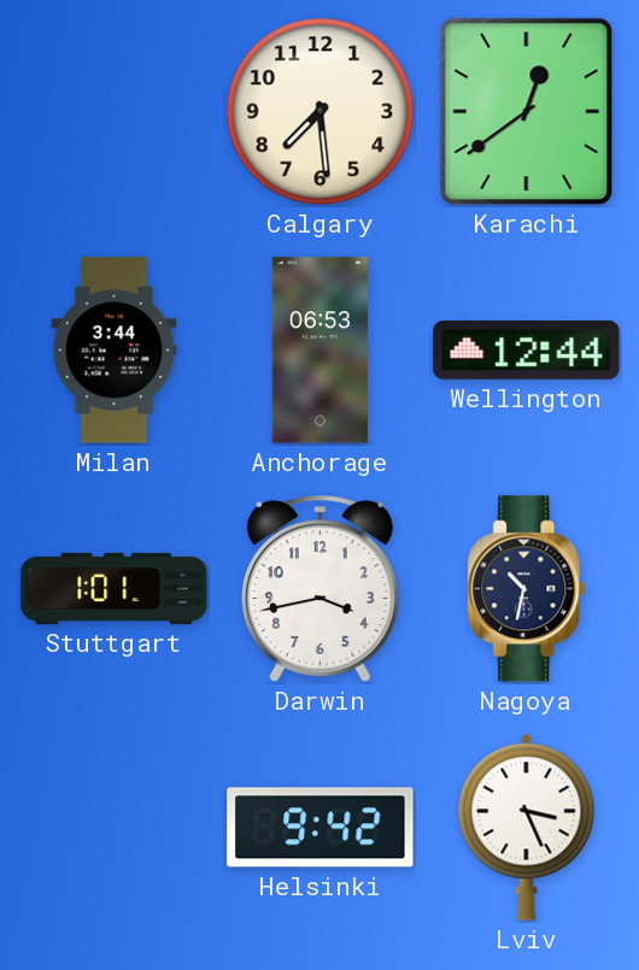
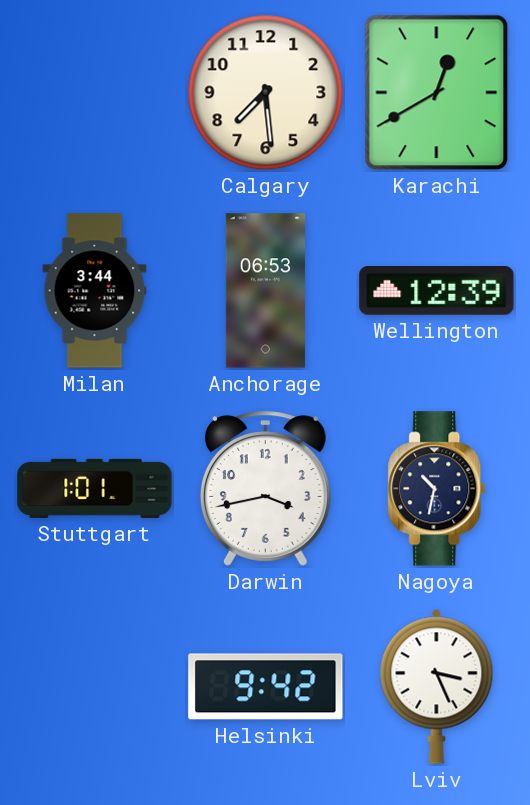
Karachi: 12:39 -> 12:40 (437, 93)
Wellington: 12:44 -> 12:39 (437, 291)
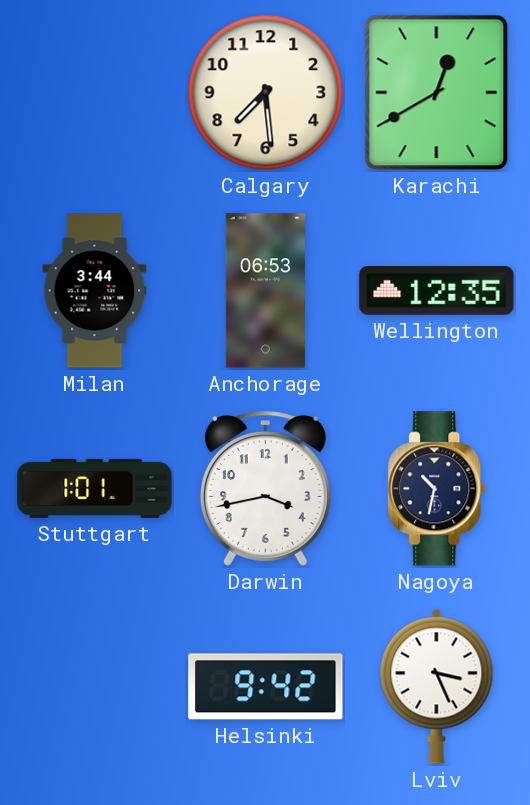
Wellington: 12:39 -> 12:35 (437, 291)
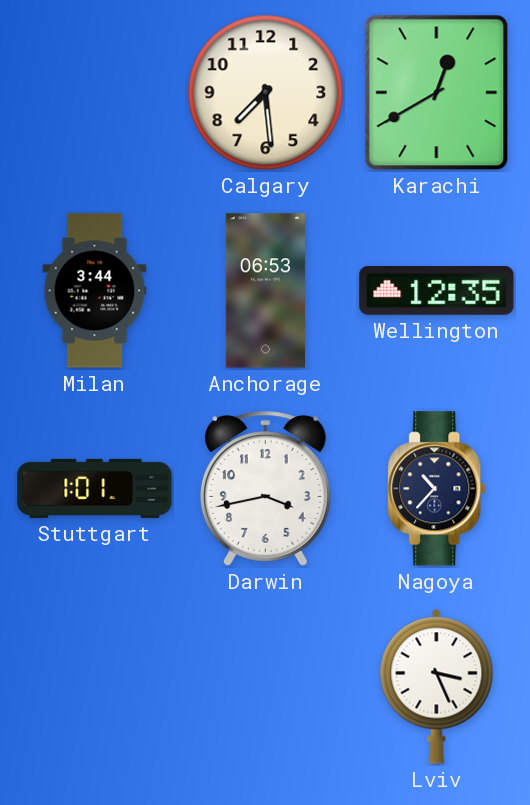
Nagoya: 10:32 -> 10:37 (437, 489)
Helsinki: 9:42 -> none (266, 687)
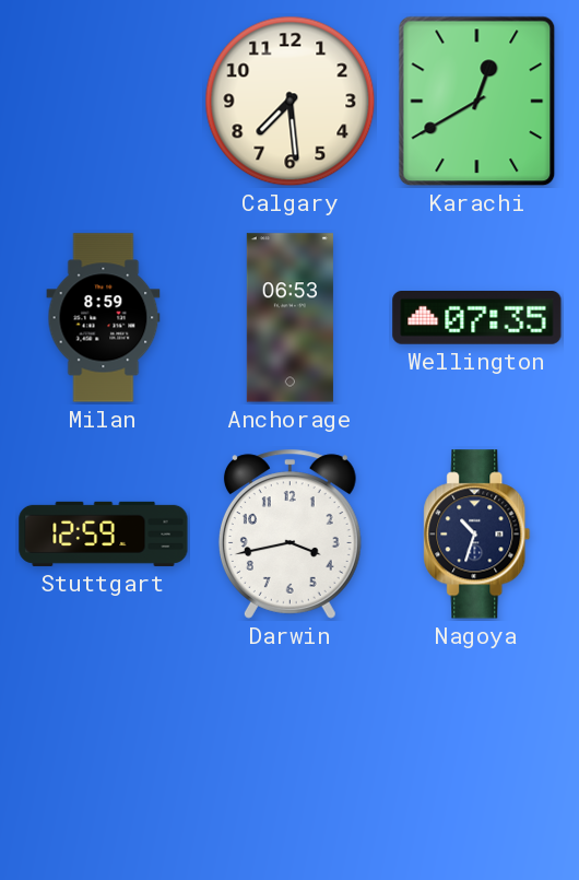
Milan: 3:44 -> 8:59 (104, 318)
Wellington: 12:35 -> 07:35 (477, 318)
Stuttgart: 1:01 -> 12:59 (104, 533)
Nagoya: 10:37 -> 10:33 (477, 535)
Lviv: 3:26 -> none (437, 686)
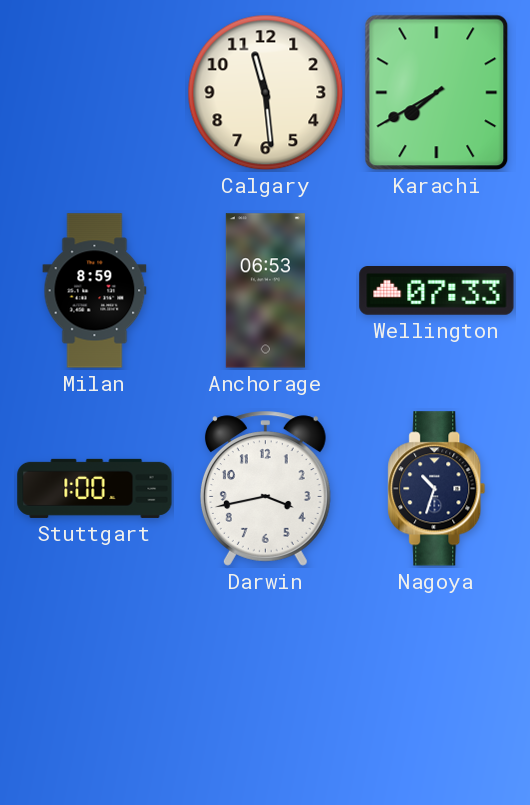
Calgary: 7:29 -> 11:29 (266, 93)
Karachi: 12:40 -> 7:40 (437, 93)
Wellington: 07:35 -> 07:33 (437, 291)
Stuttgart: 12:59 -> 1:00 (95, 488)
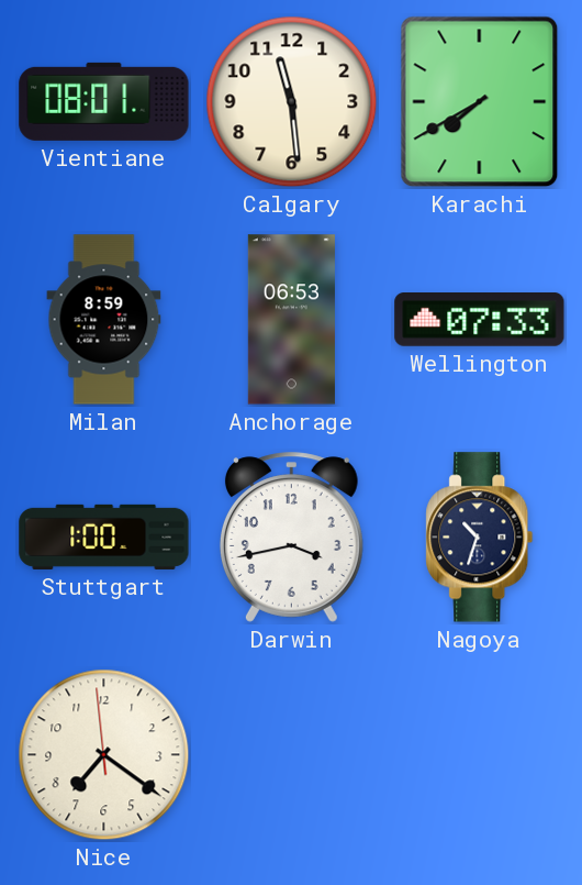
Vientiane: none -> 08:01 (104, 101)
Nice: none -> 7:20 (104, 755)
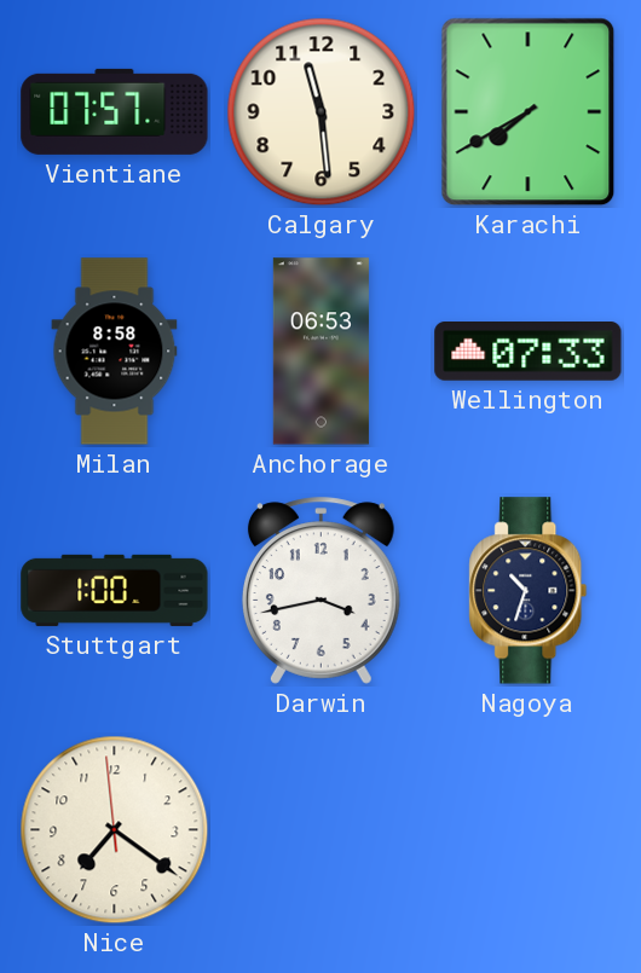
Vientiane: 08:01 -> 07:57 (115, 111)
Milan: 8:59 -> 8:58 (115, 352)
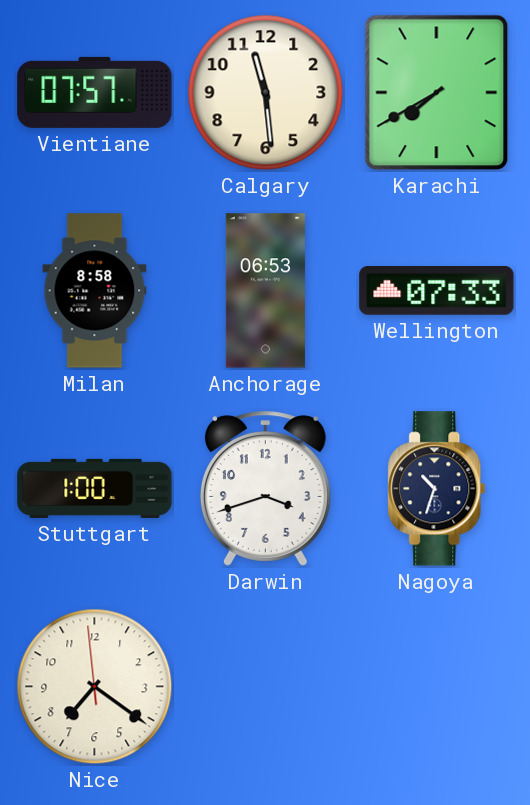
Darwin: 3:43 -> 3:42 (265, 489)
